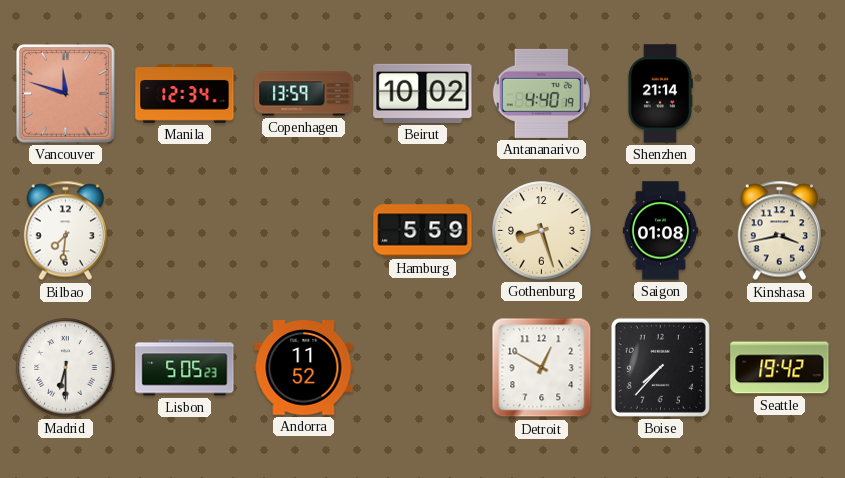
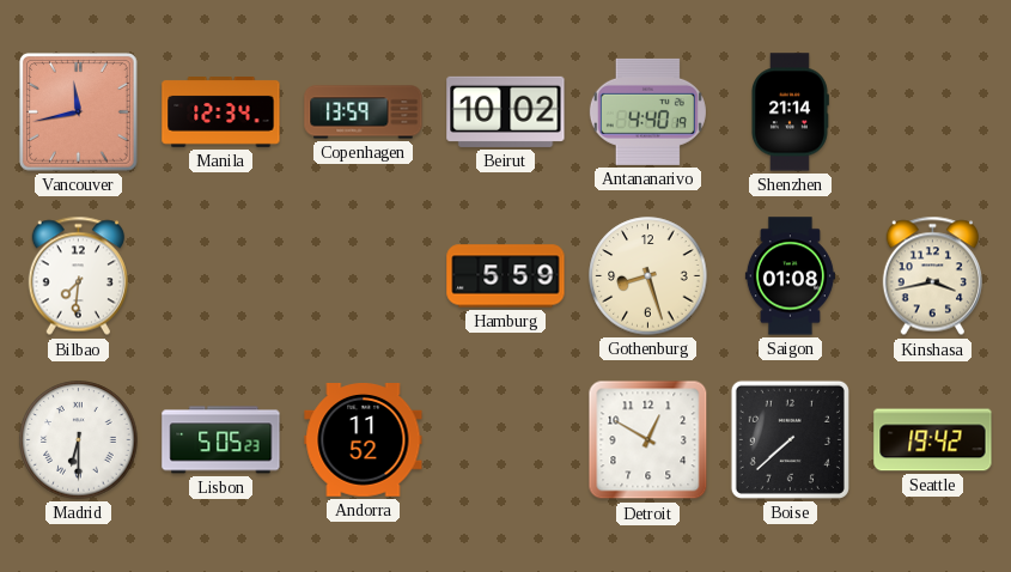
Vancouver: 11:48 -> 11:43 (79, 112)
Boise: 7:37 -> 7:38 (790, 439)
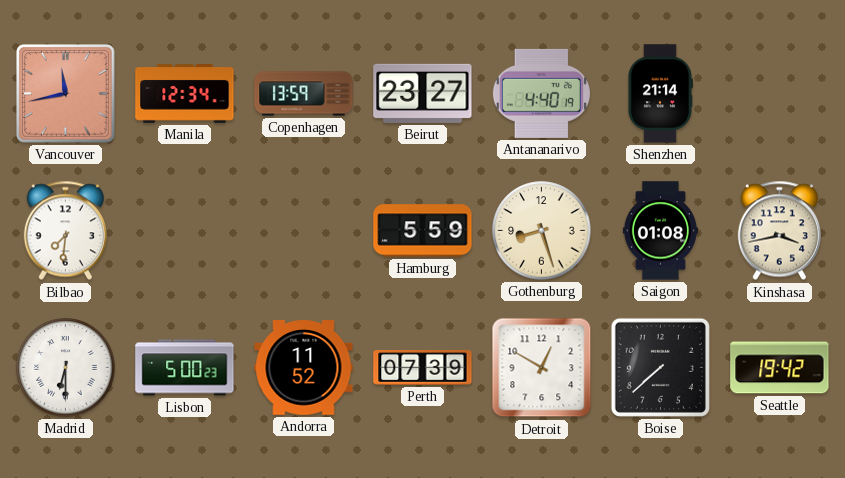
Beirut: 10:02 -> 23:27 (423, 93)
Lisbon: 5:05 -> 5:00 (185, 368)
Perth: none -> 07:39 (423, 368)
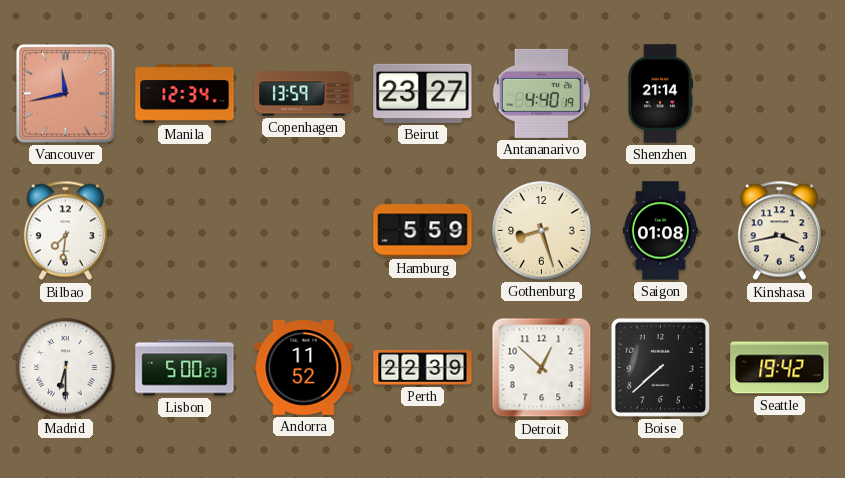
Perth: 07:39 -> 22:39 (423, 368)
Detroit: 12:50 -> 12:52 (542, 368)
